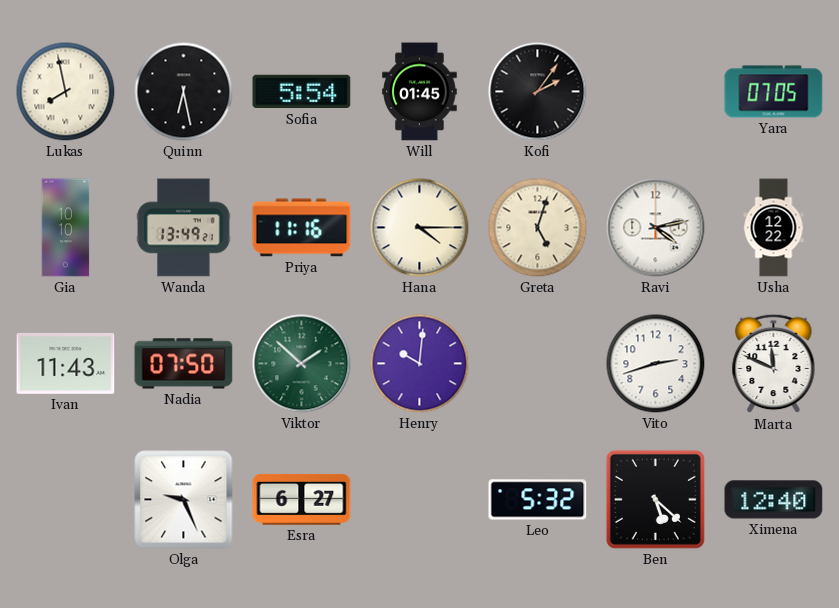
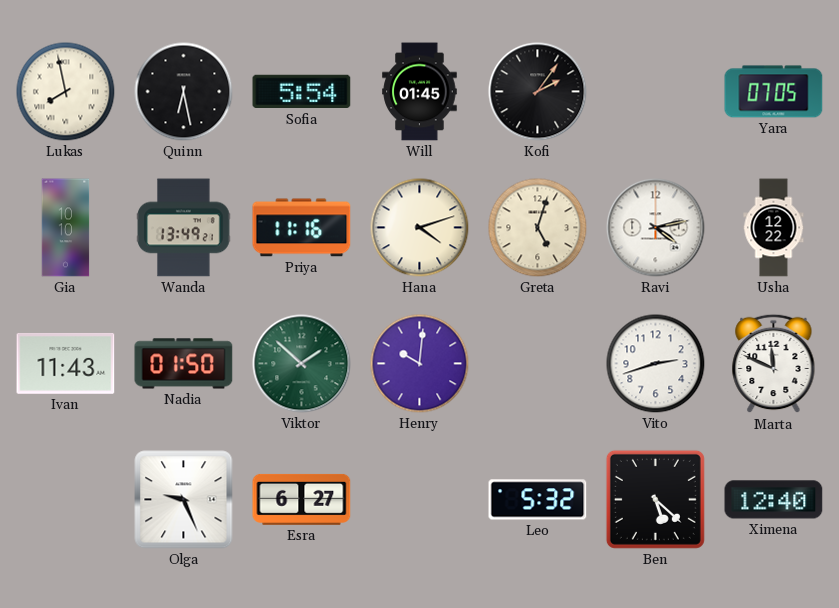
Hana: 4:15 -> 4:12 (420, 228)
Nadia: 07:50 -> 01:50 (184, 364)
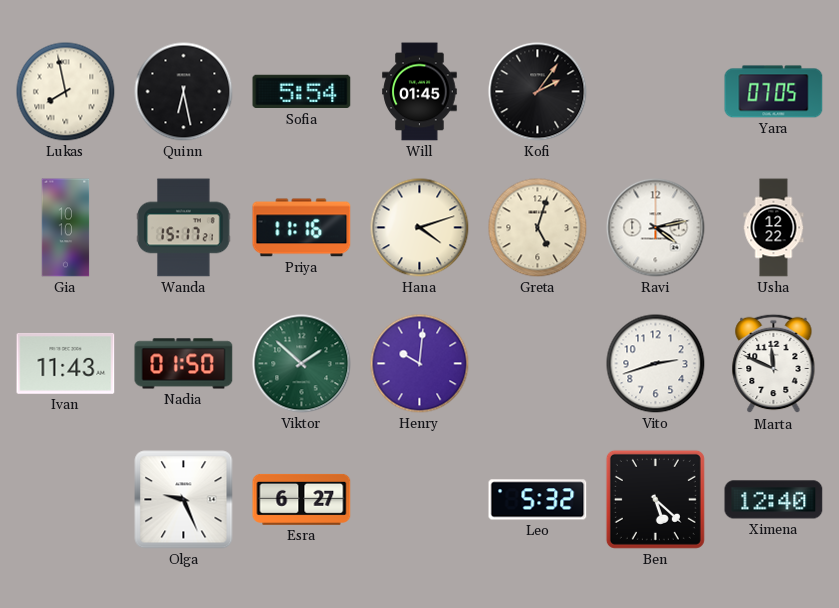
Wanda: 13:49 -> 15:17 (184, 228)
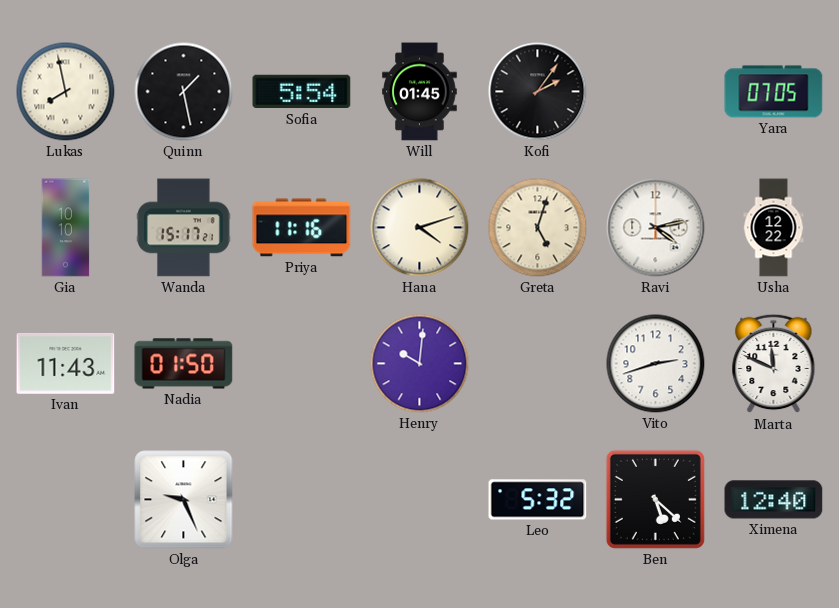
Quinn: 6:28 -> 1:28 (184, 92)
Viktor: 1:52 -> none (302, 364)
Esra: 6:27 -> none (302, 499)
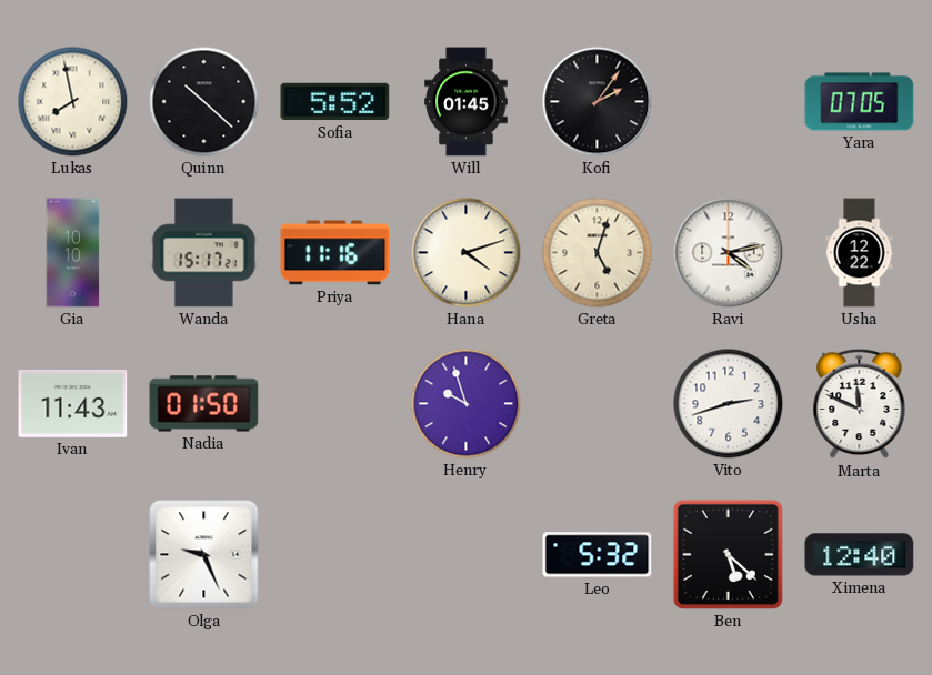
Quinn: 1:28 -> 10:22 (204, 102)
Sofia: 5:54 -> 5:52 (335, 102)
Henry: 10:01 -> 9:57 (467, 404)
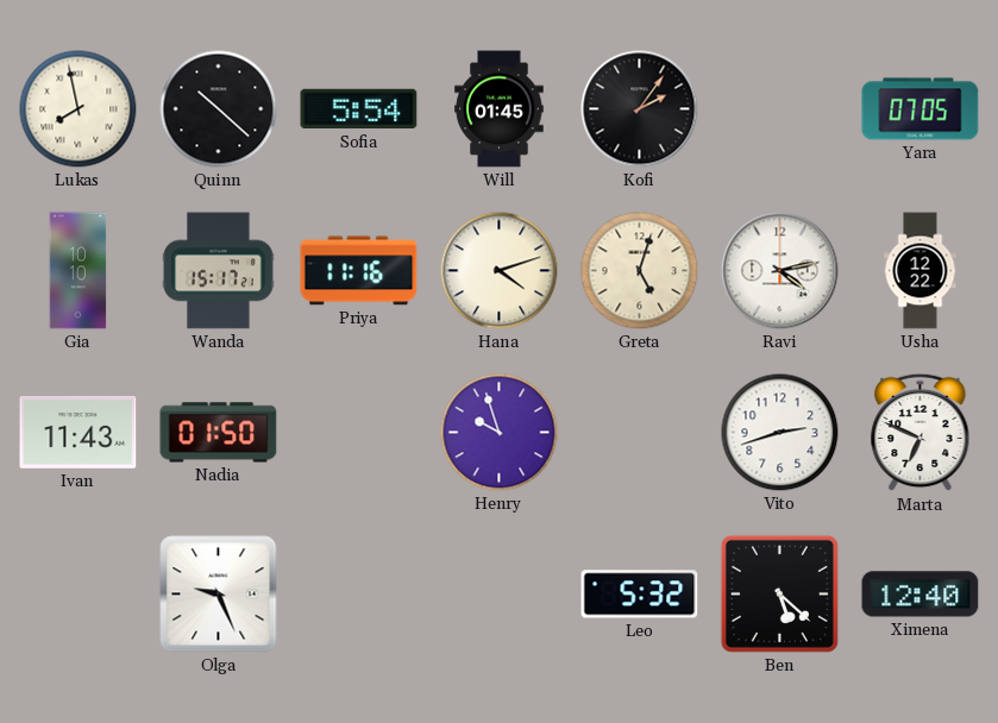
Sofia: 5:52 -> 5:54 (359, 109)
Marta: 11:49 -> 6:49 (921, 433)
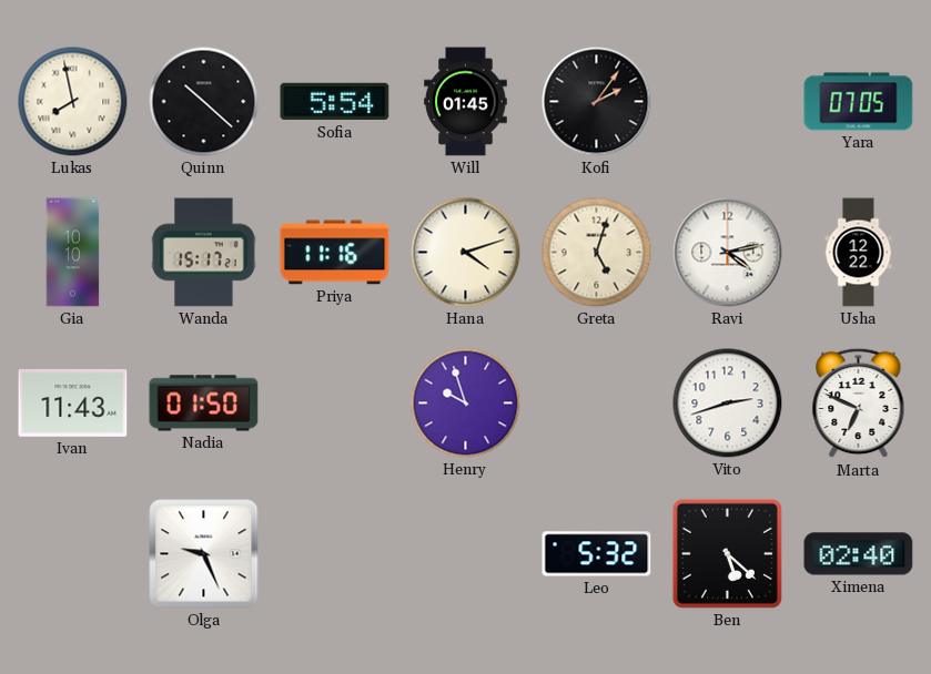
Ximena: 12:40 -> 02:40 (859, 554)
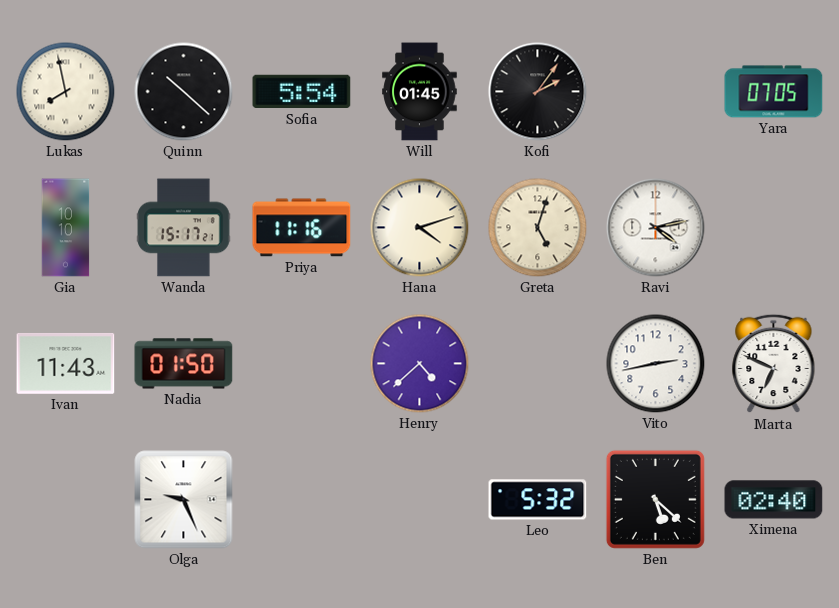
Usha: 12:22 -> none (859, 253)
Henry: 9:57 -> 4:38 (420, 364)
Vito: 2:42 -> 2:43 (656, 364)
